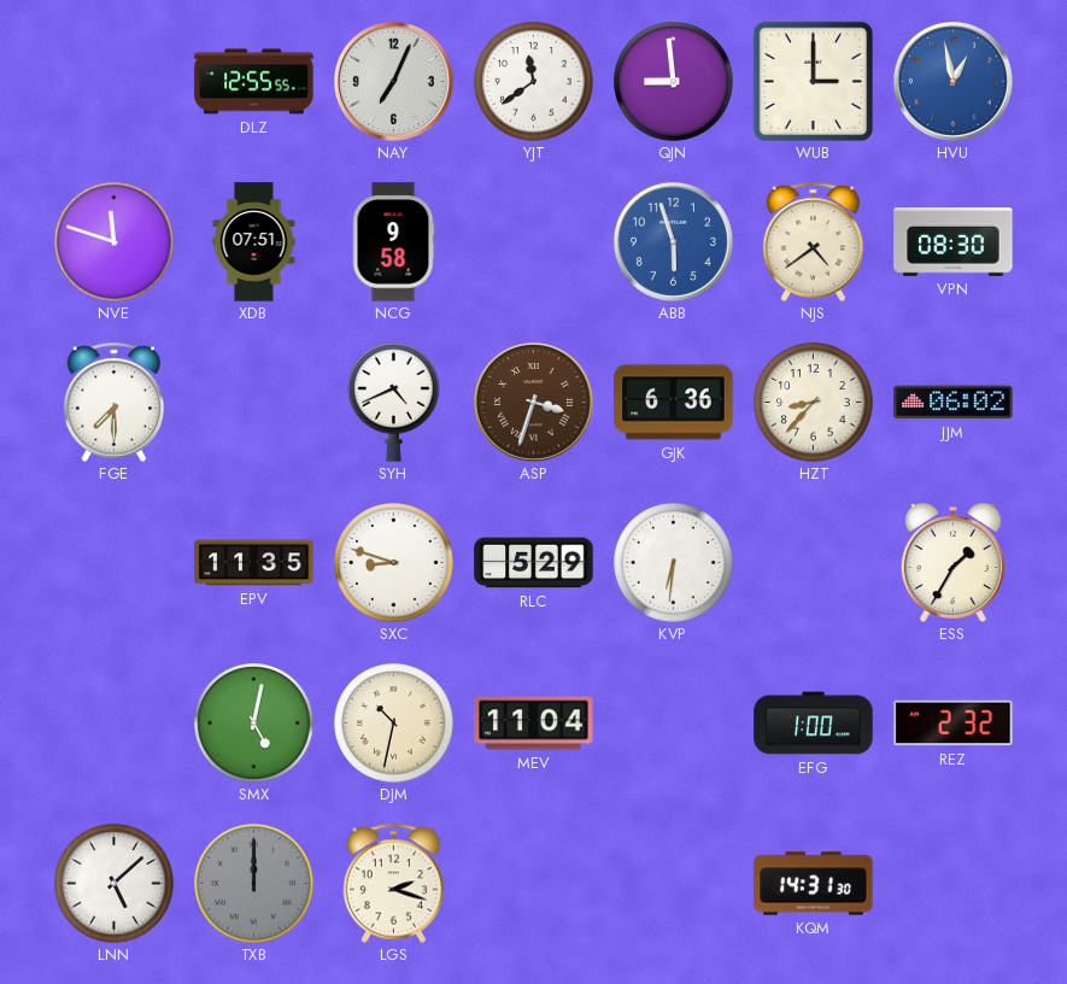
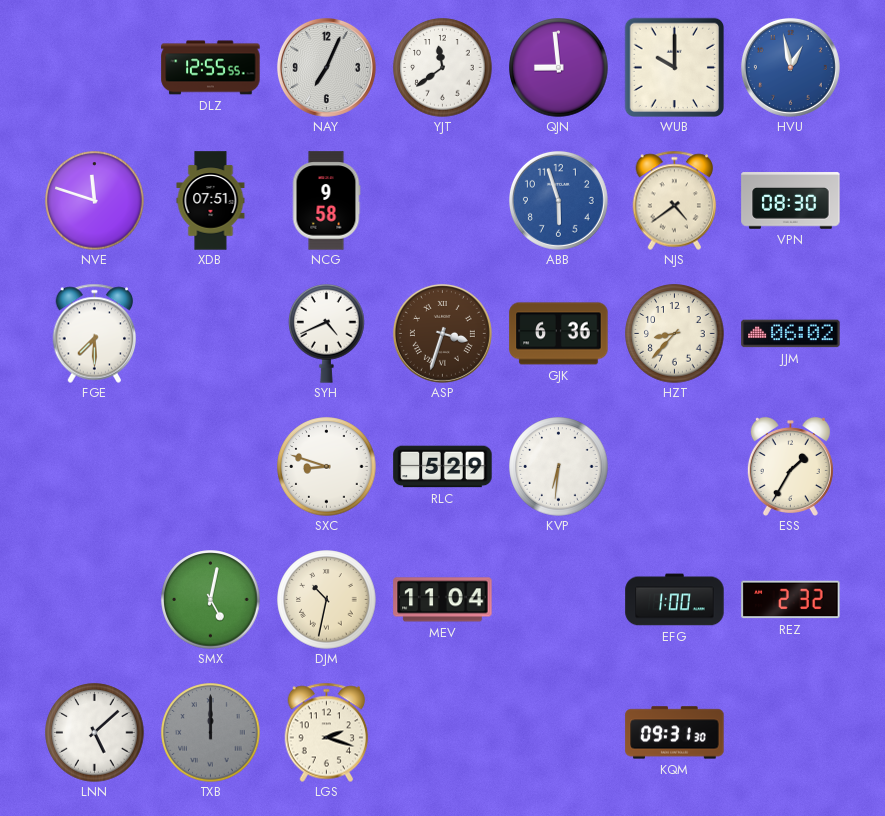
WUB: 3:00 -> 10:00 (674, 67)
EPV: 11:35 -> none (254, 563)
KQM: 14:31 -> 09:31 (675, 733)
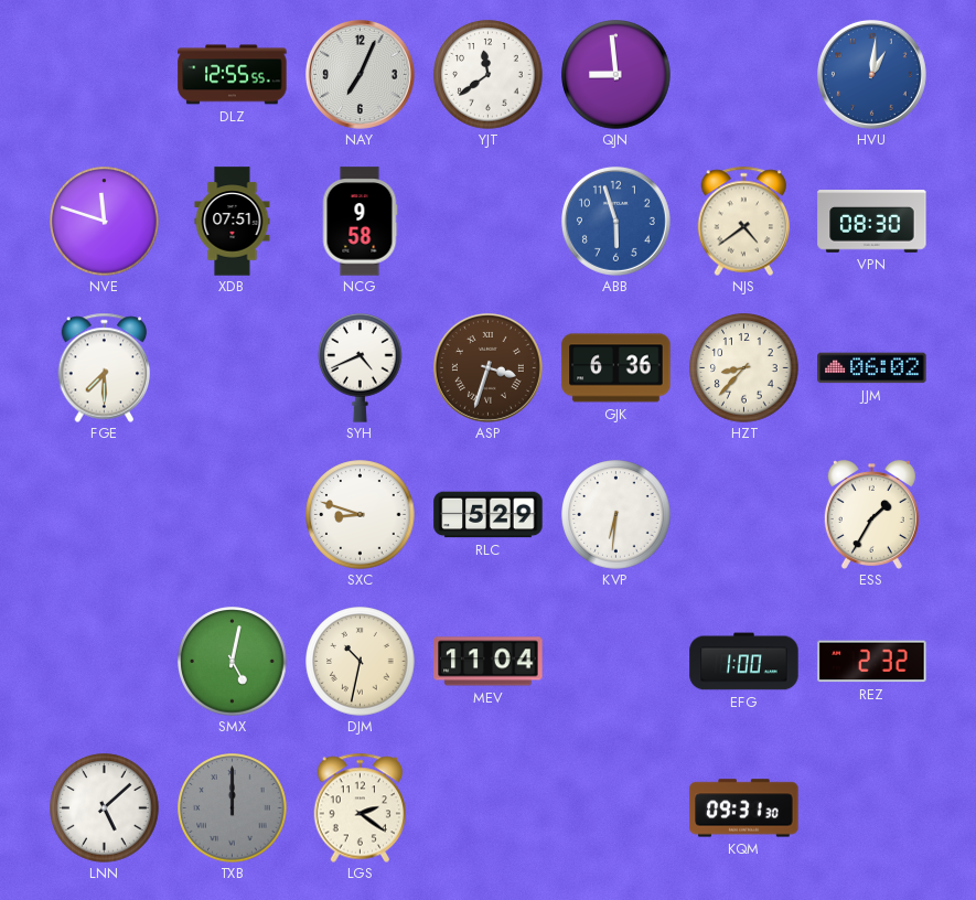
WUB: 10:00 -> none (674, 67)
HVU: 12:58 -> 1:01 (871, 74)
LGS: 2:18 -> 2:21 (361, 807)
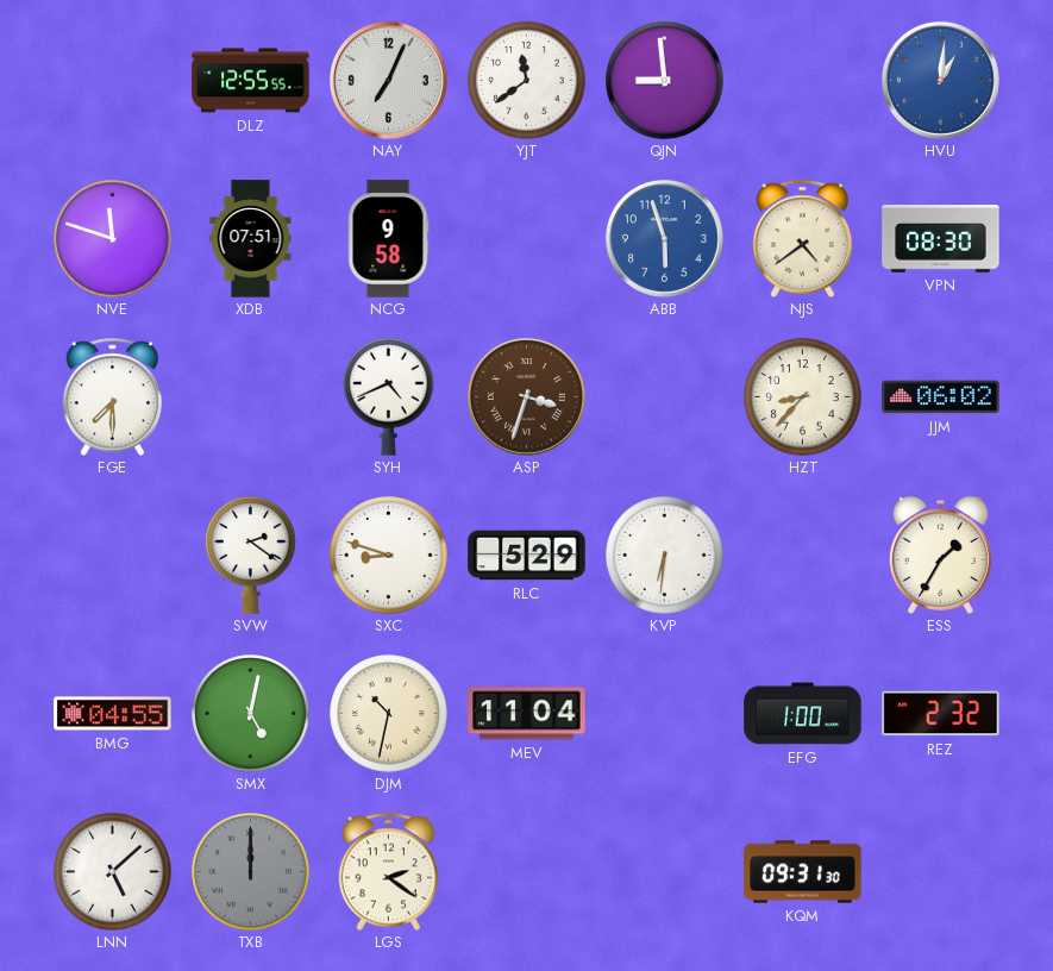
GJK: 6:36 -> none (616, 368)
SVW: none -> 2:21 (251, 556)
BMG: none -> 04:55 (113, 714)
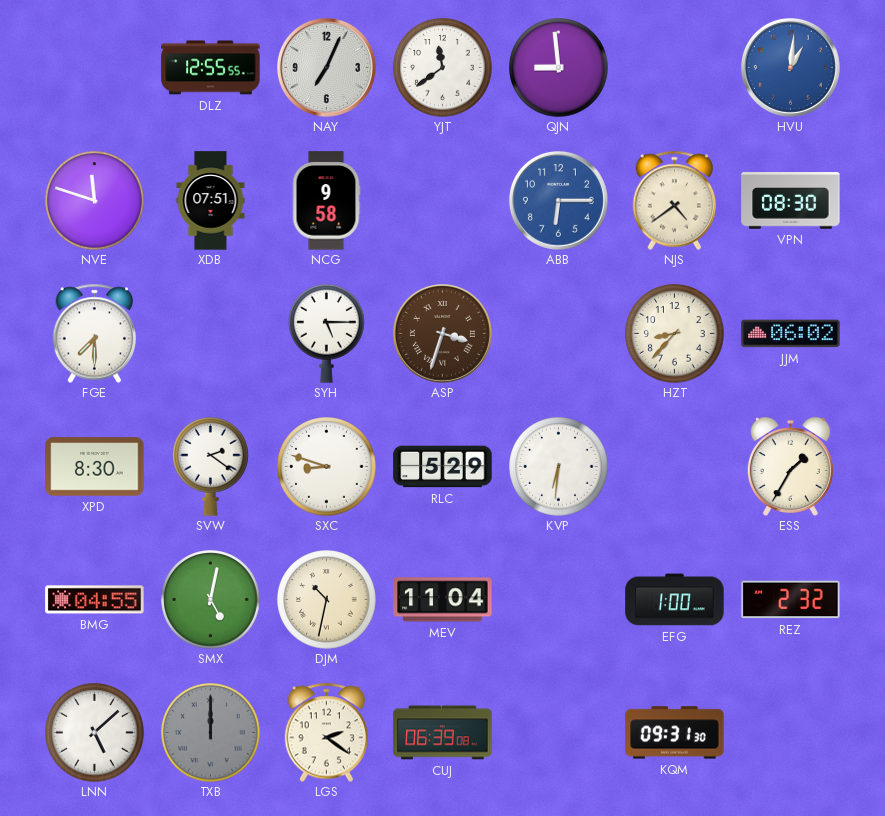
ABB: 5:57 -> 6:15 (558, 200)
SYH: 4:41 -> 5:15 (327, 334)
XPD: none -> 8:30 (95, 467)
CUJ: none -> 06:39 (443, 733)
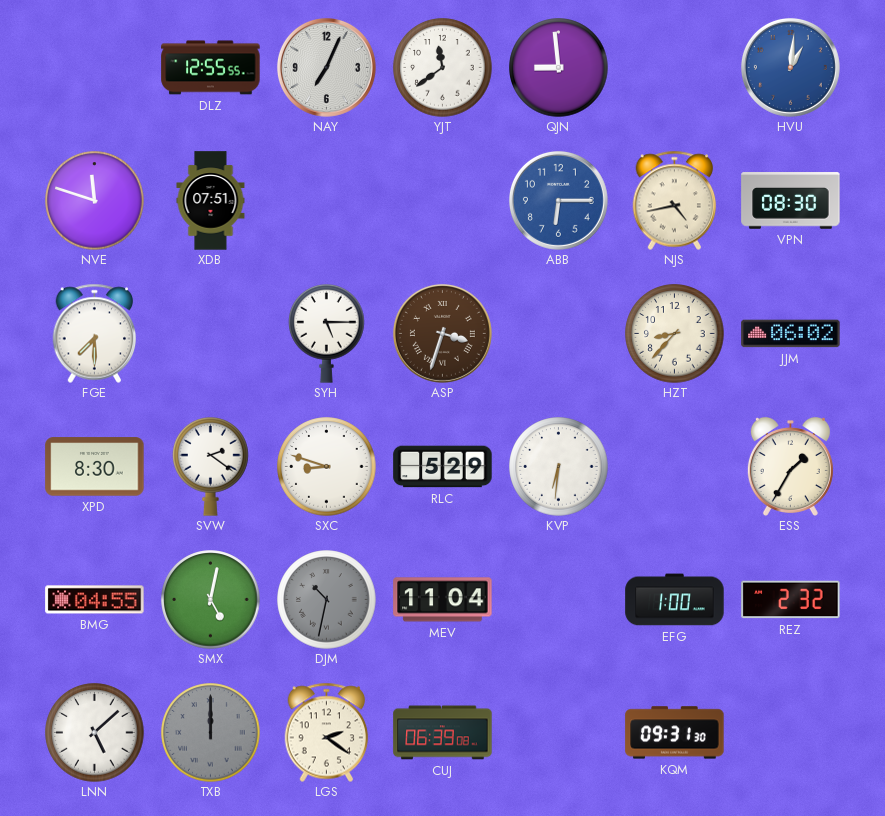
NCG: 9:58 -> none (326, 201)
NJS: 4:39 -> 4:43 (675, 200)
DJM dial: cream -> grey (327, 600)
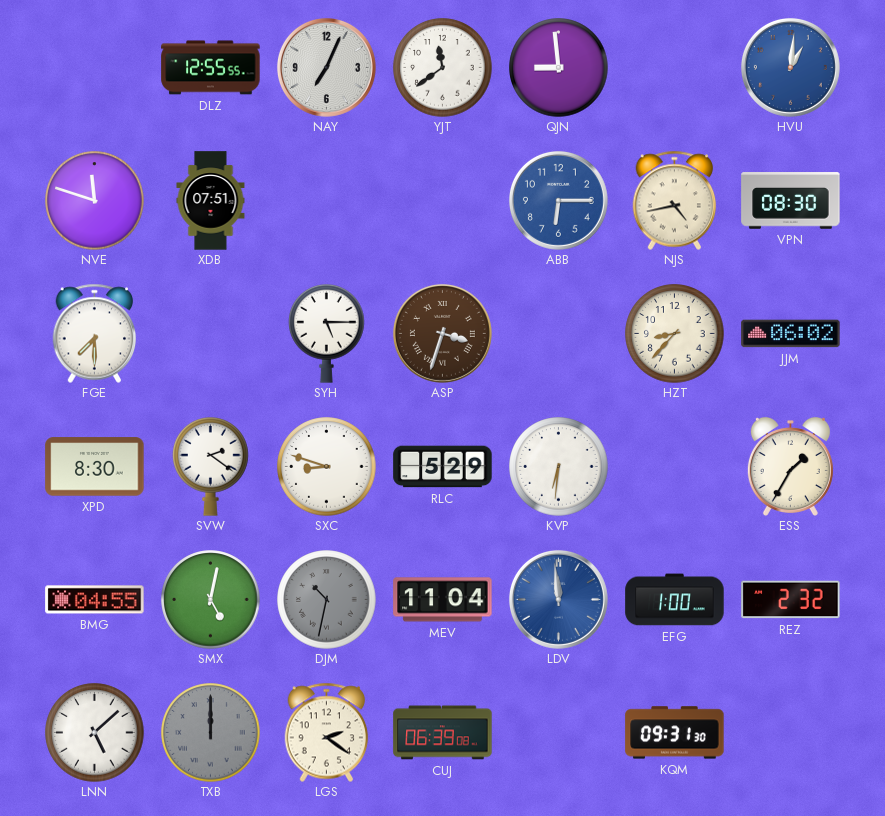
LDV: none -> 11:59 (558, 599)
